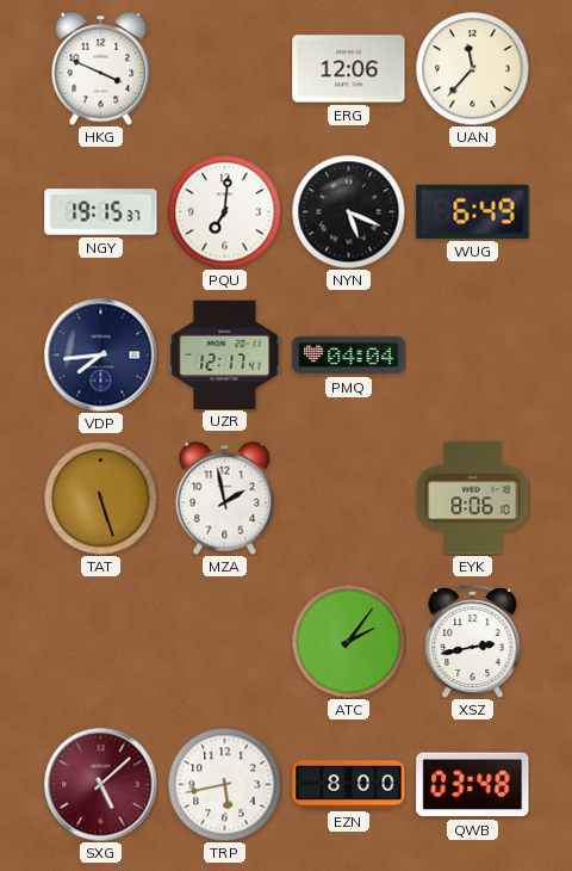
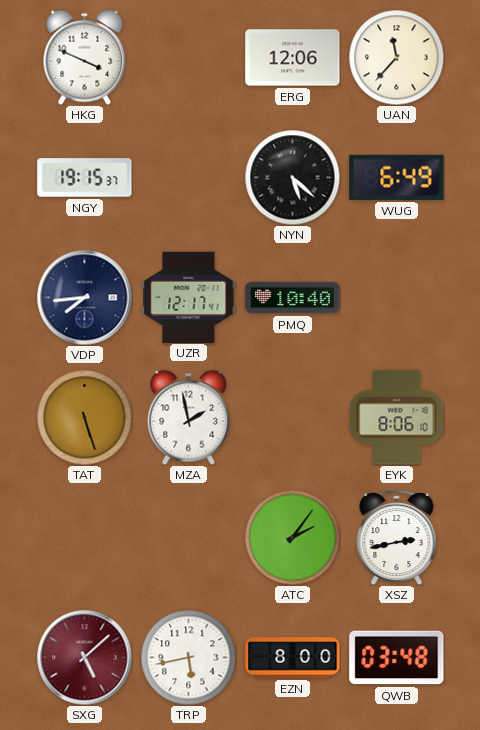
PQU: 7:01 -> none (224, 211)
NYN: 5:19 -> 5:22 (292, 177)
PMQ: 04:04 -> 10:40 (293, 298)
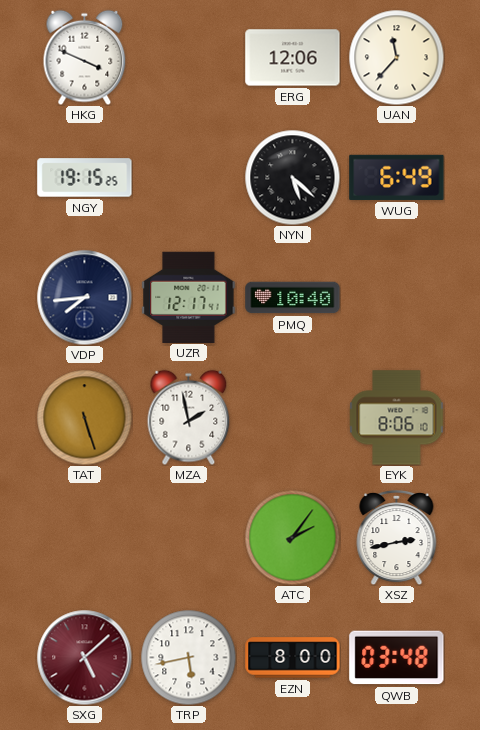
NGY: 19:15:37 -> 19:15:25 (85, 178)
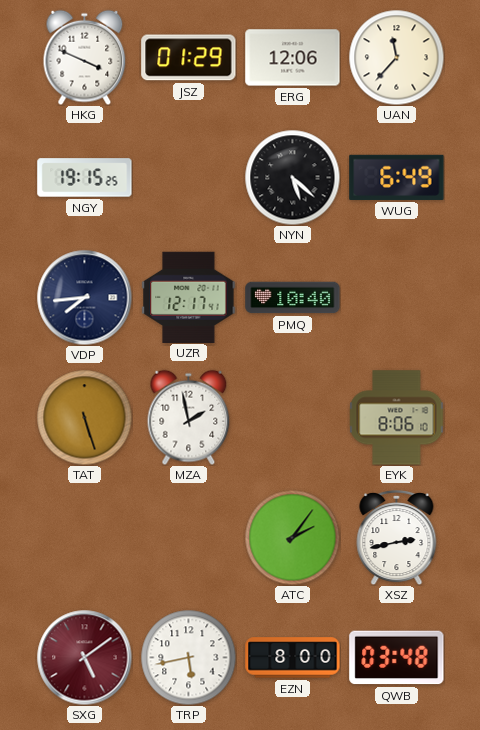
JSZ: none -> 01:29 (189, 58)
SXG: 5:08 -> 5:09 (84, 657)
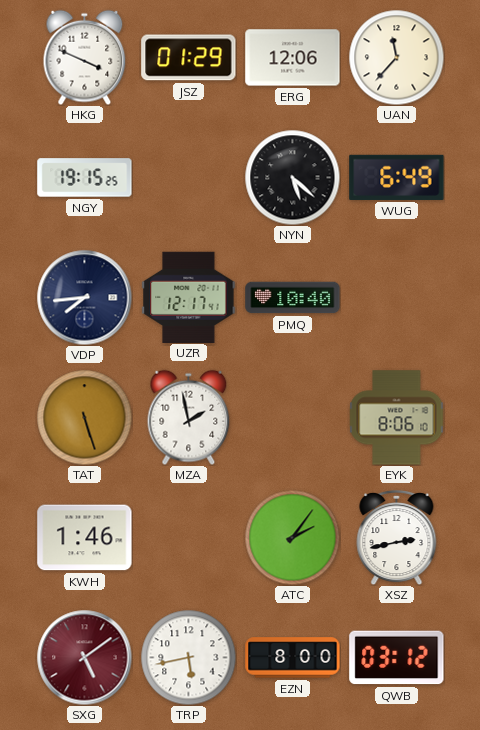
KWH: none -> 1:46 (85, 538)
QWB: 03:48 -> 03:12 (397, 658)
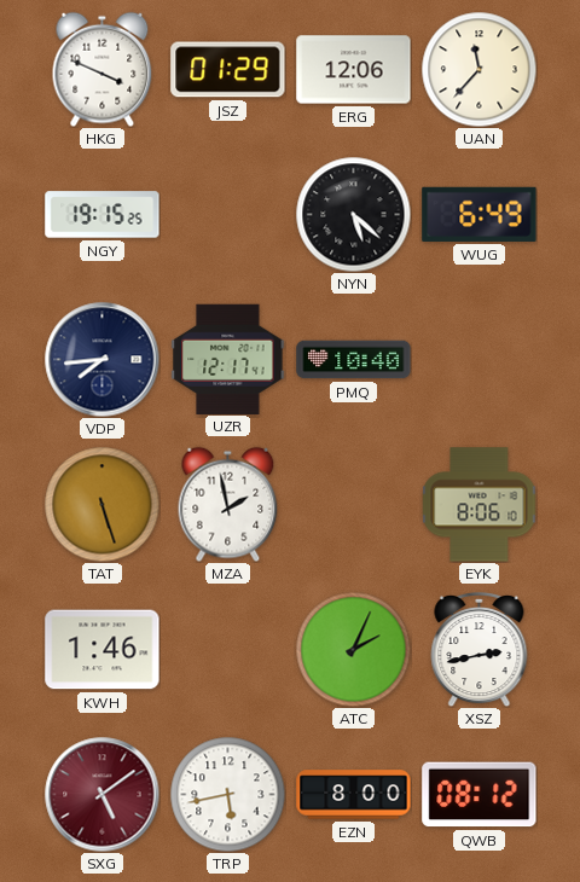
ATC: 2:06 -> 2:04 (353, 649)
QWB: 03:12 -> 08:12 (480, 795)
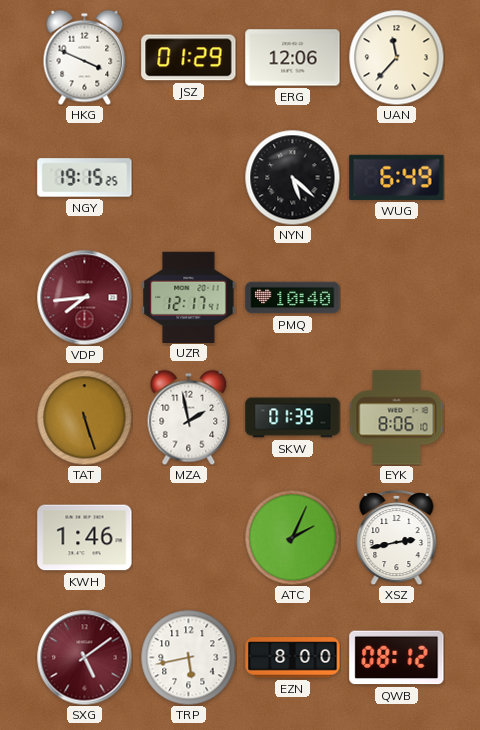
VDP dial: navy -> burgundy (84, 297)
SKW: none -> 01:39 (293, 418)
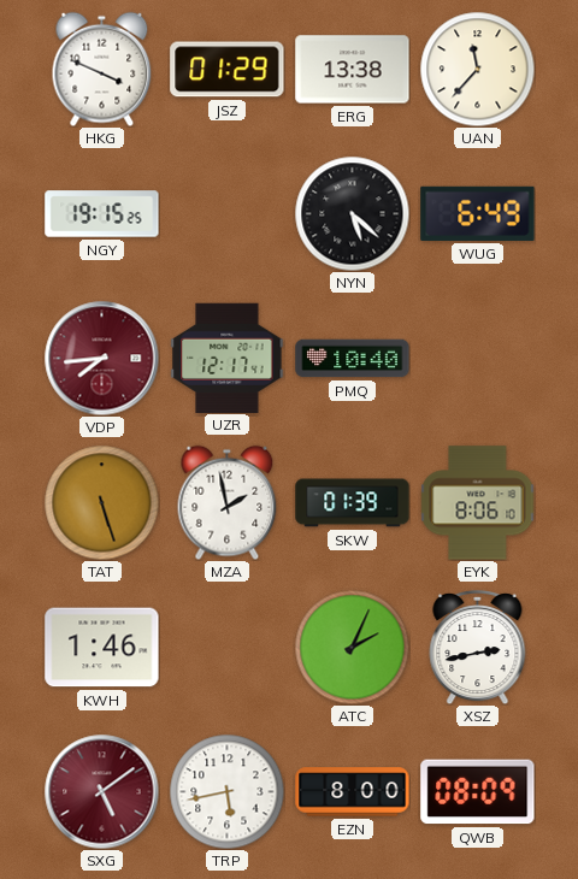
ERG: 12:06 -> 13:38 (353, 70)
QWB: 08:12 -> 08:09 (478, 792)
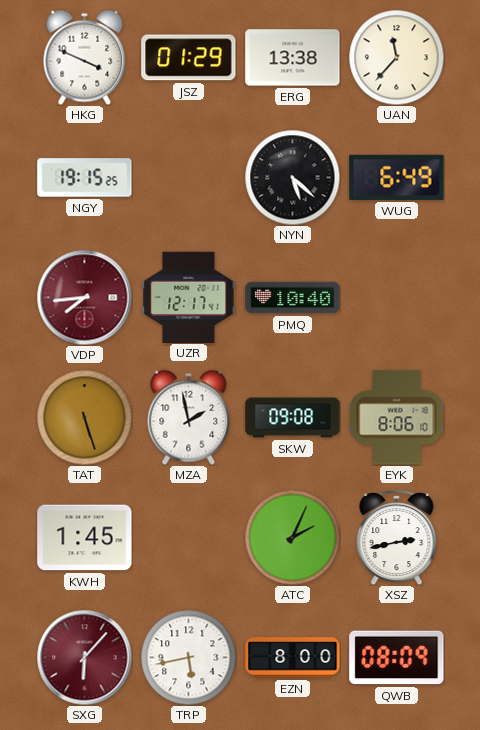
SKW: 01:39 -> 09:08 (293, 418)
KWH: 1:46 -> 1:45 (85, 538)
SXG: 5:09 -> 6:07 (84, 657)
